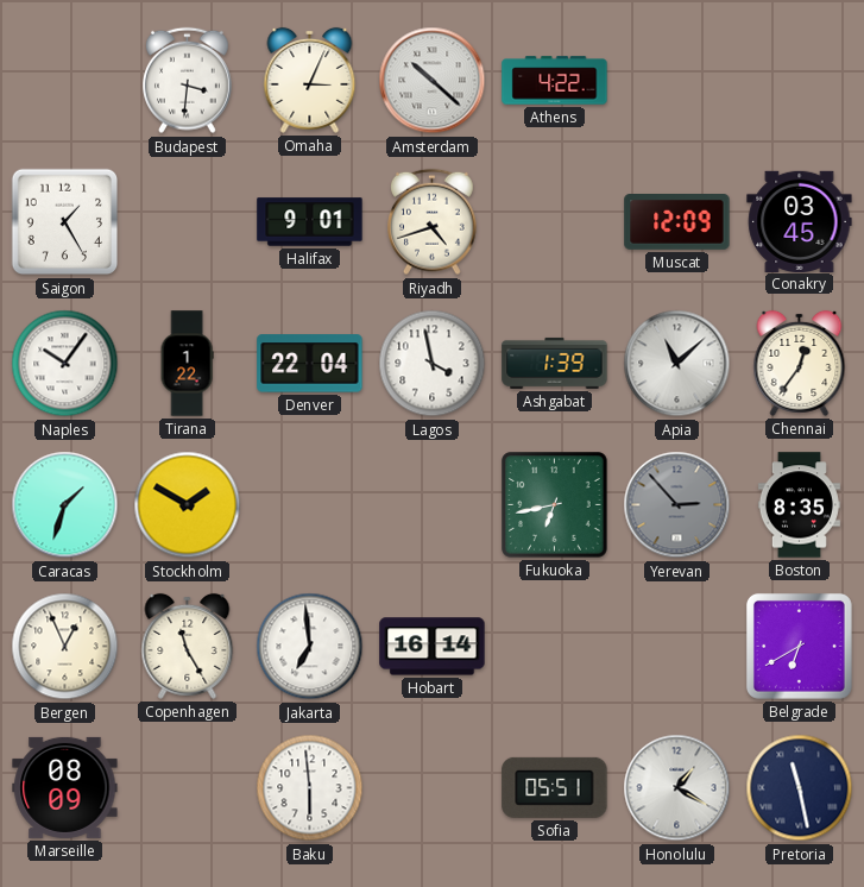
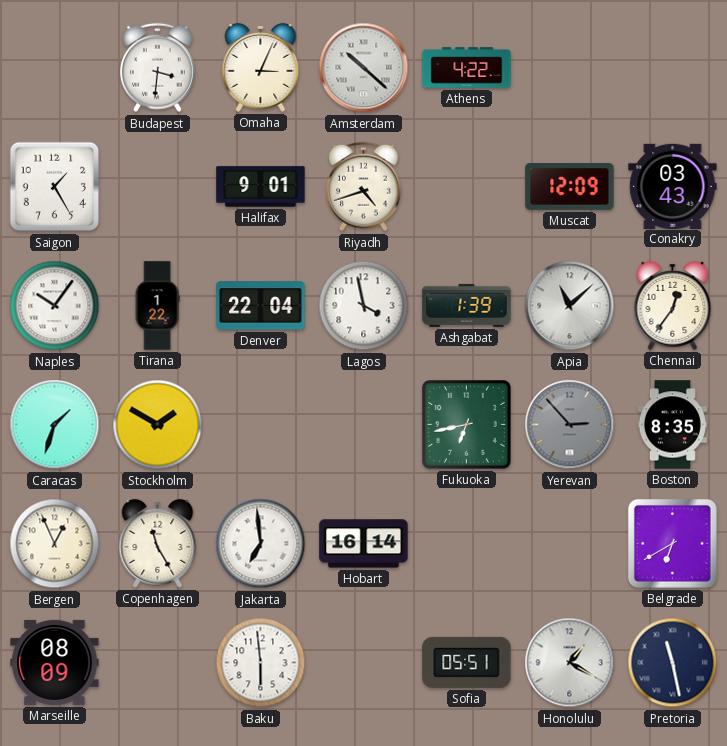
Conakry: 03:45 -> 03:43 (673, 186)
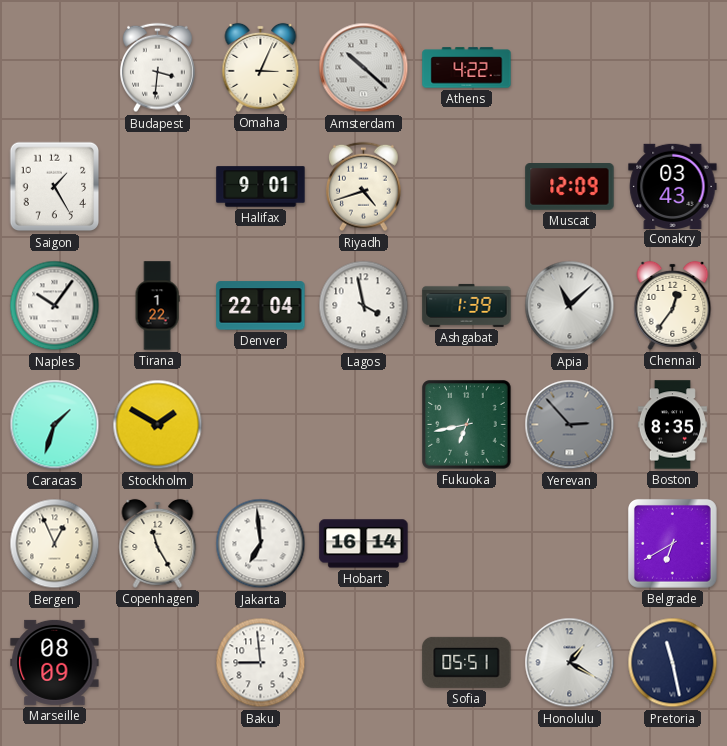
Baku: 5:59 -> 8:59 (261, 663)
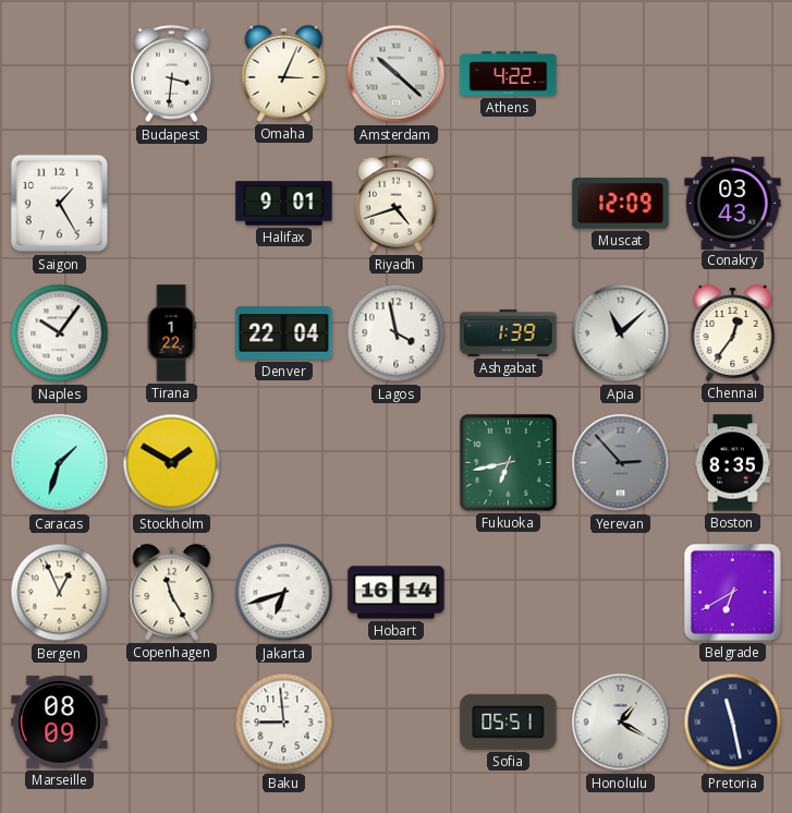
Jakarta: 6:59 -> 6:42 (284, 593)
